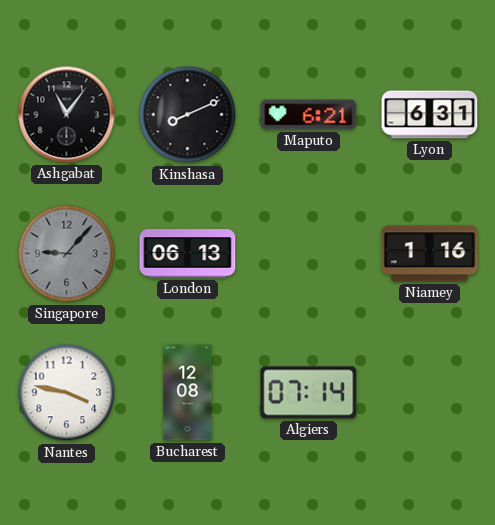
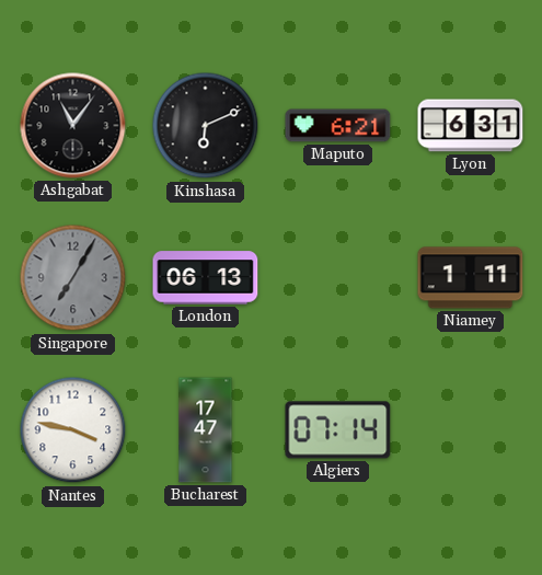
Kinshasa: 8:11 -> 6:11 (206, 126)
Singapore: 9:07 -> 7:05 (73, 278)
Niamey: 1:16 -> 1:11 (471, 278)
Bucharest: 12:08 -> 17:47 (206, 430)
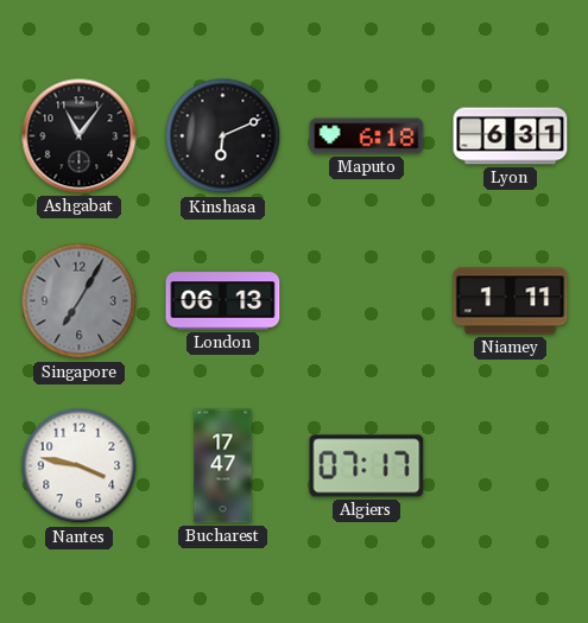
Maputo: 6:21 -> 6:18 (367, 136)
Algiers: 07:14 -> 07:17 (367, 466)
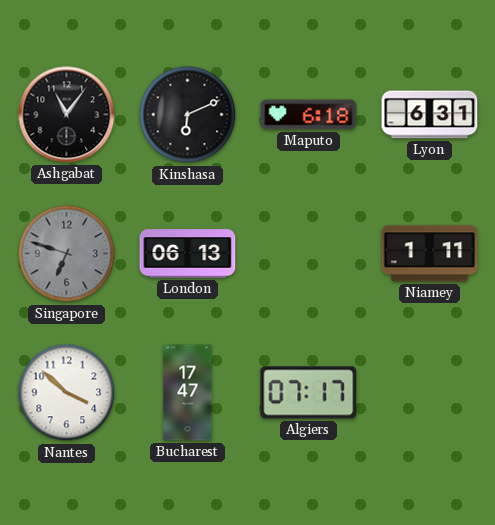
Singapore: 7:05 -> 6:48 (67, 254)
Nantes: 3:47 -> 3:52 (67, 393)
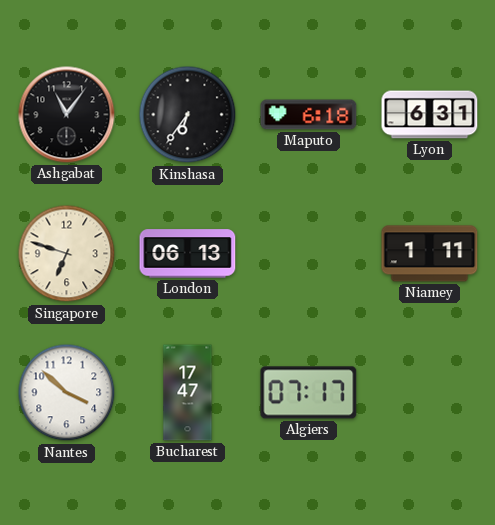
Kinshasa: 6:11 -> 6:36 (188, 115)
Singapore dial: grey -> cream (67, 254)
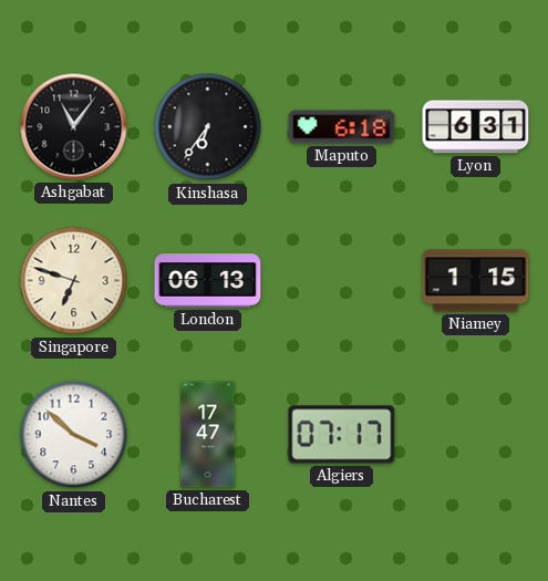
Niamey: 1:11 -> 1:15 (476, 281)
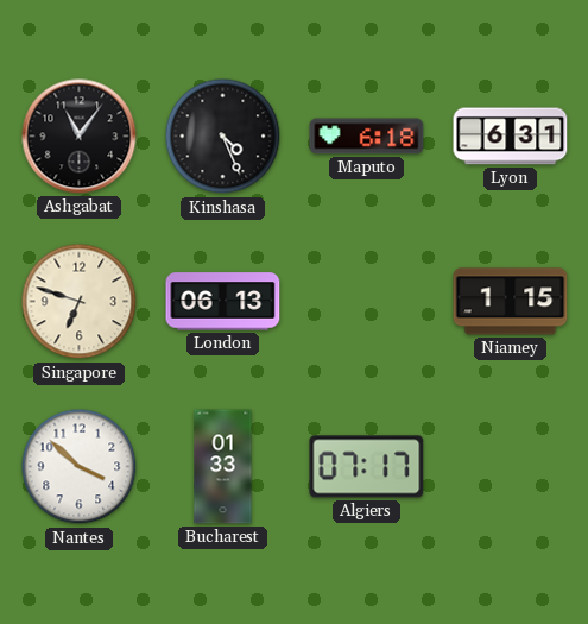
Kinshasa: 6:36 -> 4:26 (223, 137)
Bucharest: 17:47 -> 01:33 (223, 467)
